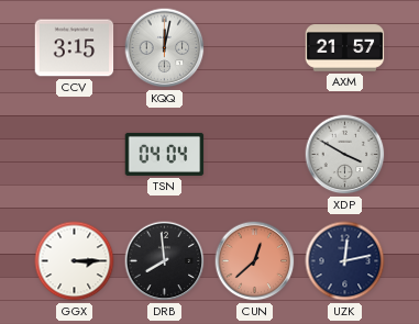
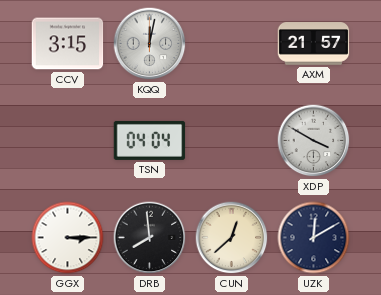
CUN dial: salmon -> cream (232, 238)
UZK: 12:13 -> 12:10 (314, 238)
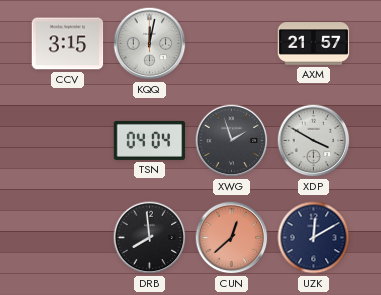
XWG: none -> 1:57 (232, 141)
GGX: 3:15 -> none (68, 238)
CUN dial: cream -> salmon (232, 238)
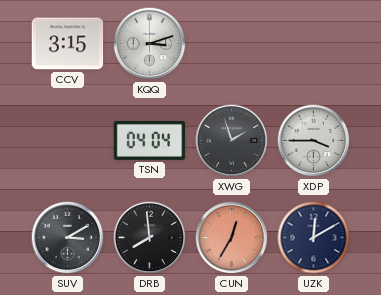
KQQ: 12:02 -> 3:12 (150, 44)
AXM: 21:57 -> none (314, 44)
XDP: 3:50 -> 3:45 (314, 141)
SUV: none -> 3:10 (68, 238)
CUN: 12:38 -> 12:35 (232, 238)
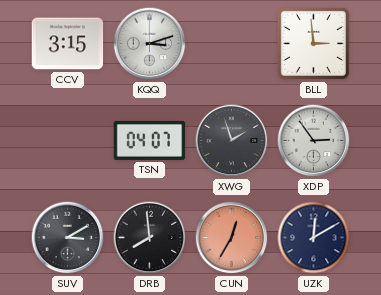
BLL: none -> 2:59 (313, 43)
TSN: 04:04 -> 04:07 (150, 140)
XDP: 3:45 -> 2:54 (314, 141)
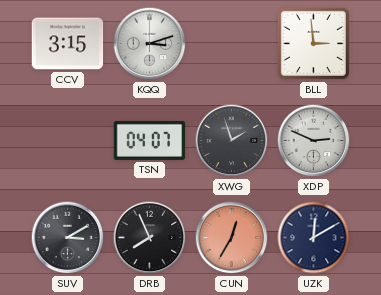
XDP: 2:54 -> 2:49 (314, 141)
DRB: 7:59 -> 7:56 (150, 238)
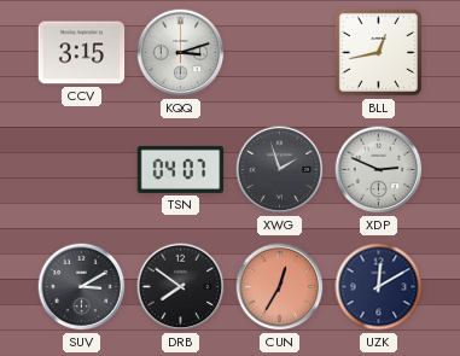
BLL: 2:59 -> 12:43 (378, 52)
DRB: 7:56 -> 7:51 (181, 287)
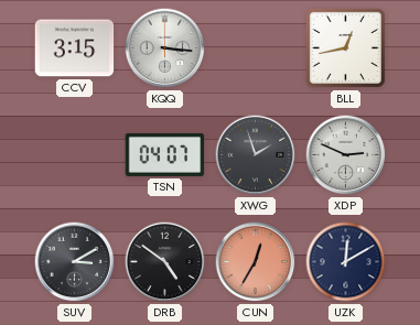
KQQ: 3:12 -> 3:16 (165, 48)
DRB: 7:51 -> 4:51 (165, 262)
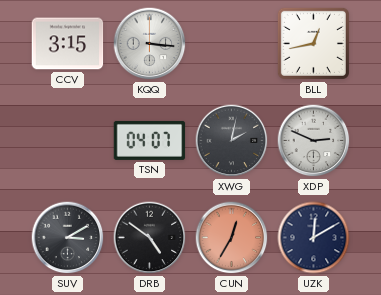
XWG: 1:57 -> 2:02 (232, 141)
